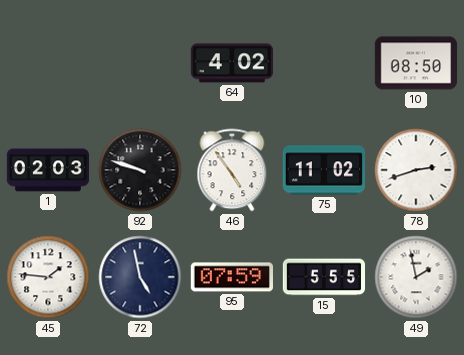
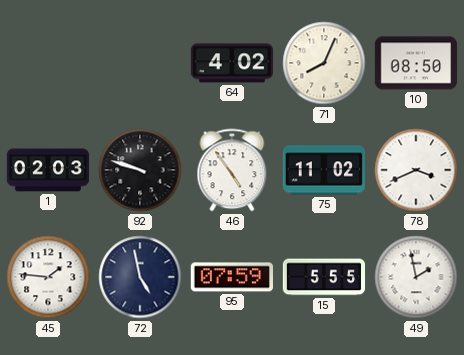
71: none -> 8:04 (324, 63)
78: 2:42 -> 3:41 (416, 170)
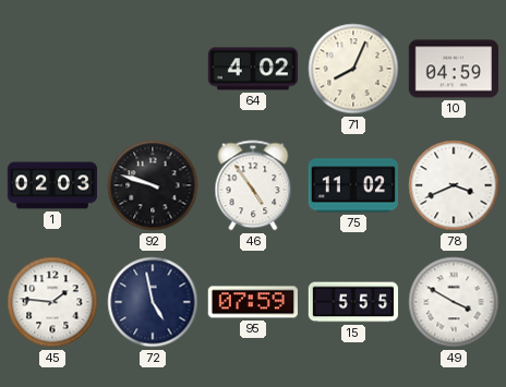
10: 08:50 -> 04:59 (453, 69)
49: 1:58 -> 3:50 (454, 302)
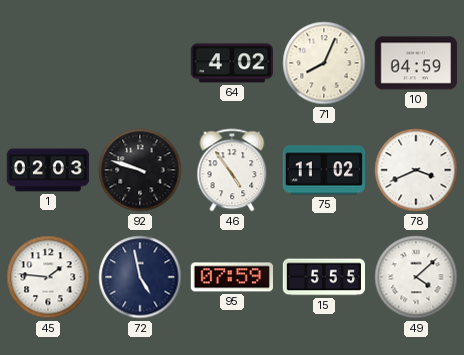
49: 3:50 -> 4:08 (416, 277)
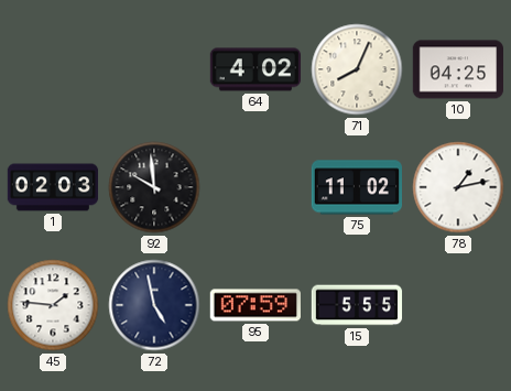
10: 04:59 -> 04:25 (457, 69)
92: 9:48 -> 9:59 (154, 187)
46: 4:54 -> none (232, 170)
78: 3:41 -> 1:13 (458, 187)
49: 4:08 -> none (416, 277)
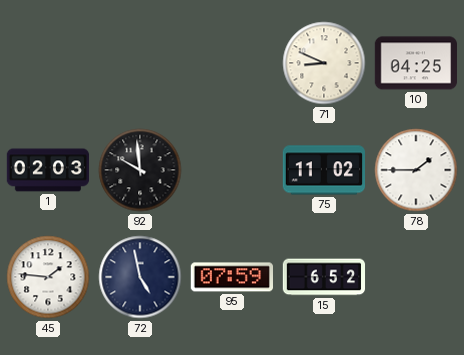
64: 4:02 -> none (255, 69)
71: 8:04 -> 8:49 (324, 63)
78: 1:13 -> 1:45 (416, 170)
15: 5:55 -> 6:52 (324, 277)
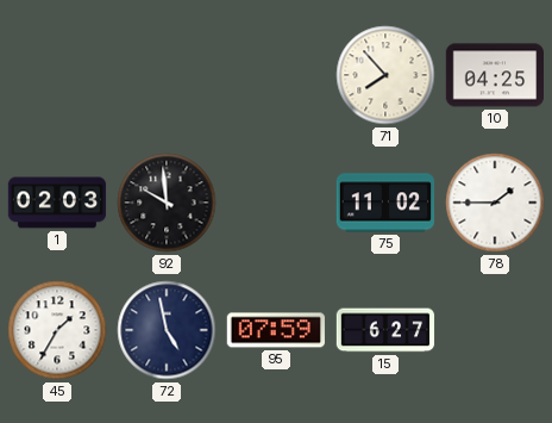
71: 8:49 -> 7:53 (385, 75)
45: 1:46 -> 1:35 (57, 330)
15: 6:52 -> 6:27 (385, 330)
